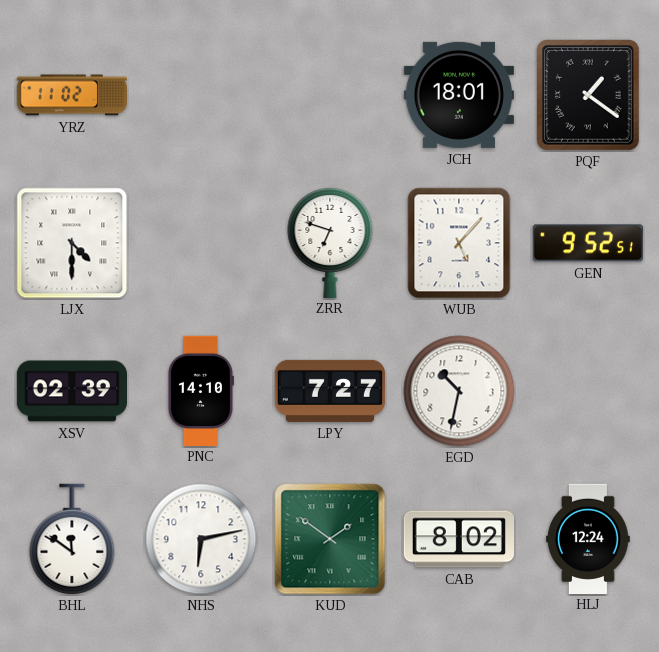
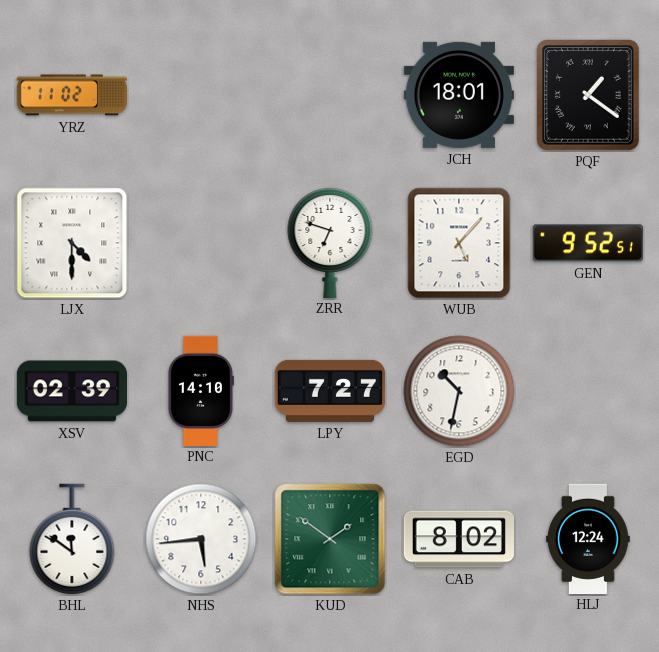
NHS: 6:13 -> 5:44 (201, 539)
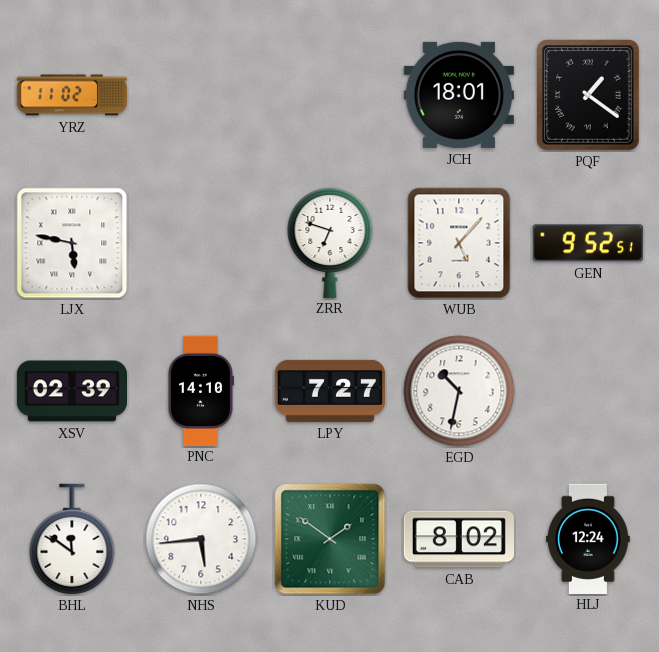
LJX: 4:30 -> 5:47 (72, 243)
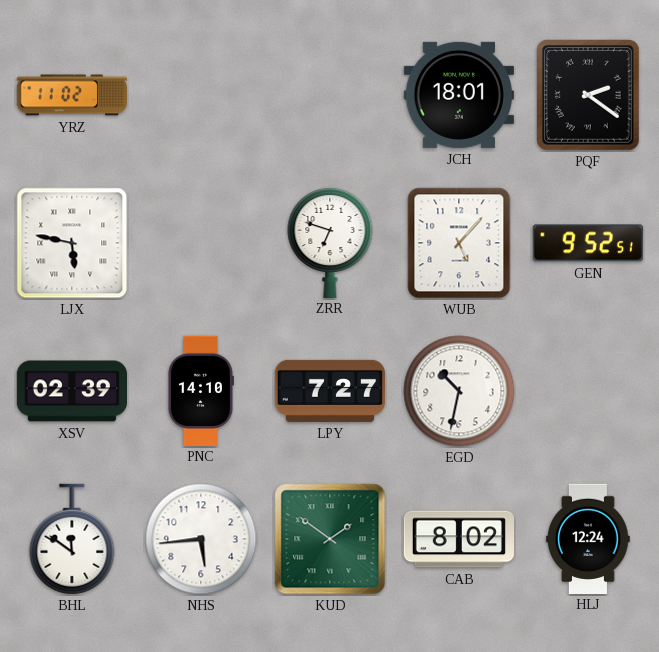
PQF: 1:21 -> 2:21 (589, 95)
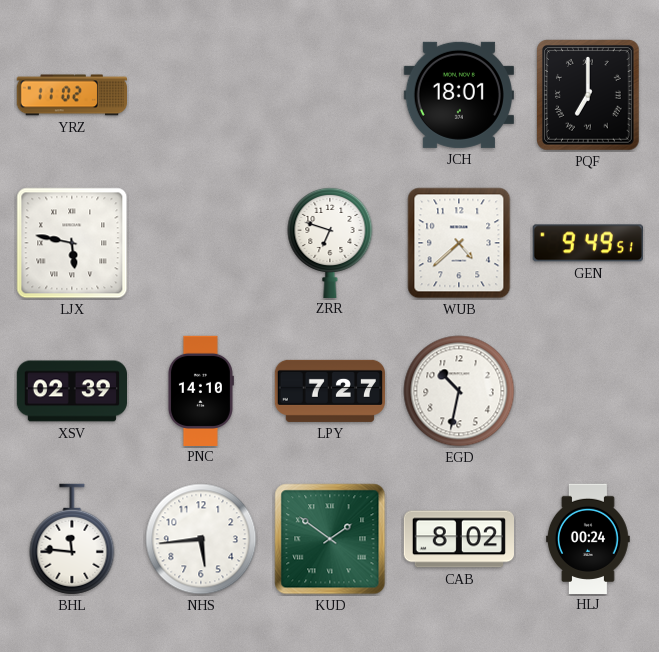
PQF: 2:21 -> 7:00 (589, 95)
WUB: 5:07 -> 4:38 (459, 243)
GEN: 9:52 -> 9:49 (588, 243)
BHL: 11:51 -> 11:46 (72, 539)
HLJ: 12:24 -> 00:24 (588, 538)
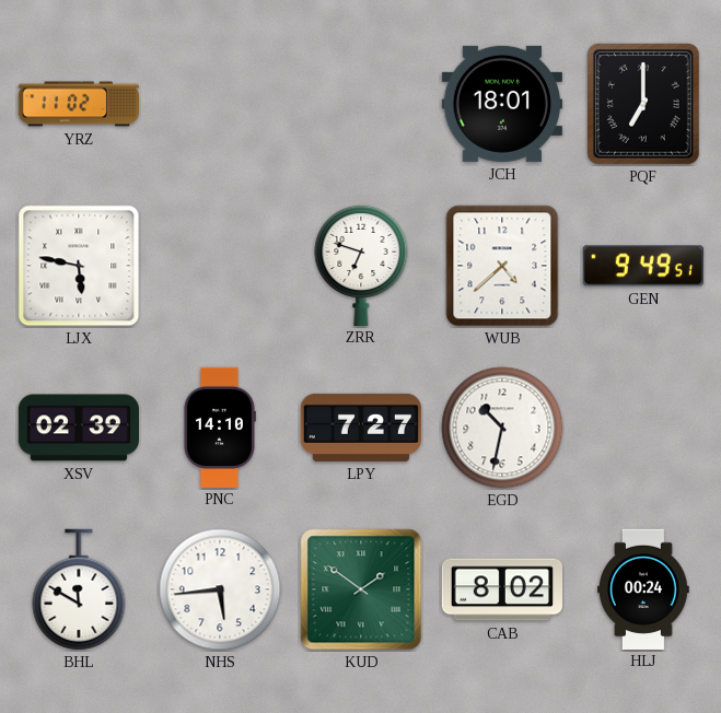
BHL: 11:46 -> 11:50 (79, 589)
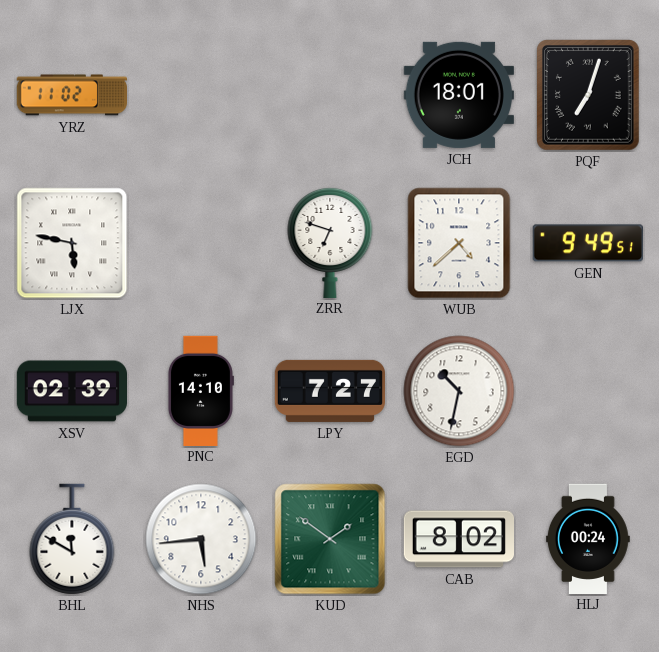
PQF: 7:00 -> 7:03 (589, 95)
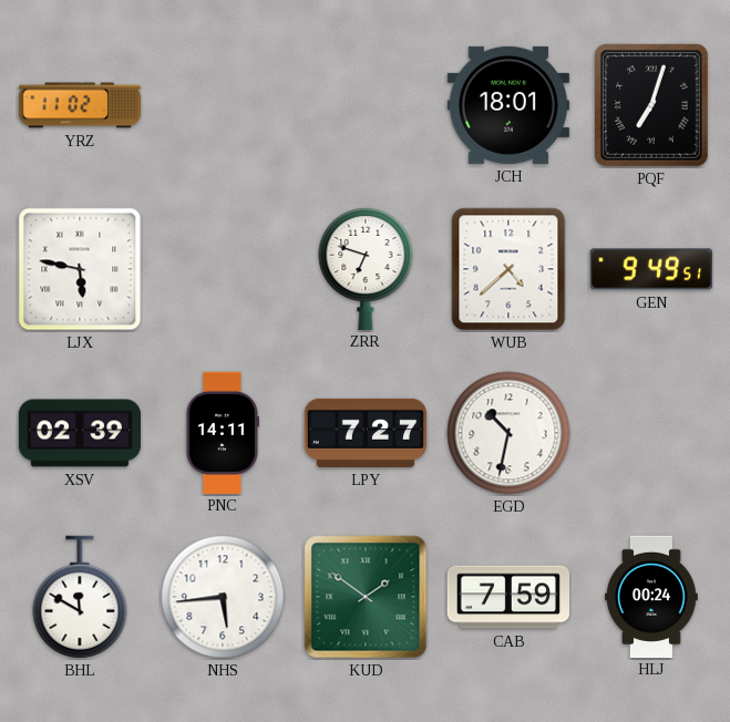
PNC: 14:10 -> 14:11 (222, 432)
CAB: 8:02 -> 7:59 (507, 597)
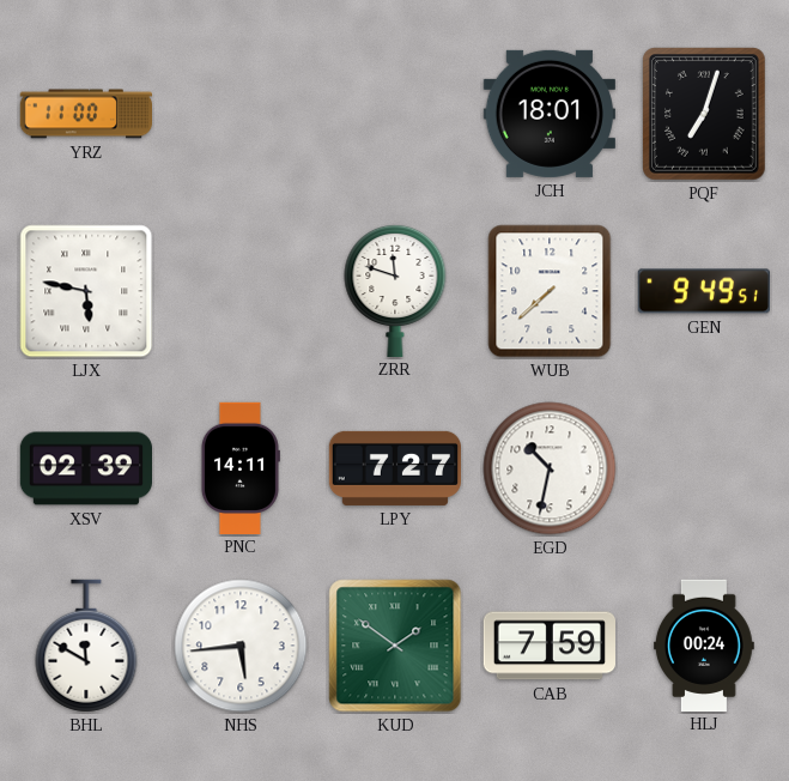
YRZ: 11:02 -> 11:00 (85, 114)
ZRR: 6:48 -> 11:48 (395, 290)
WUB: 4:38 -> 7:38 (550, 291)
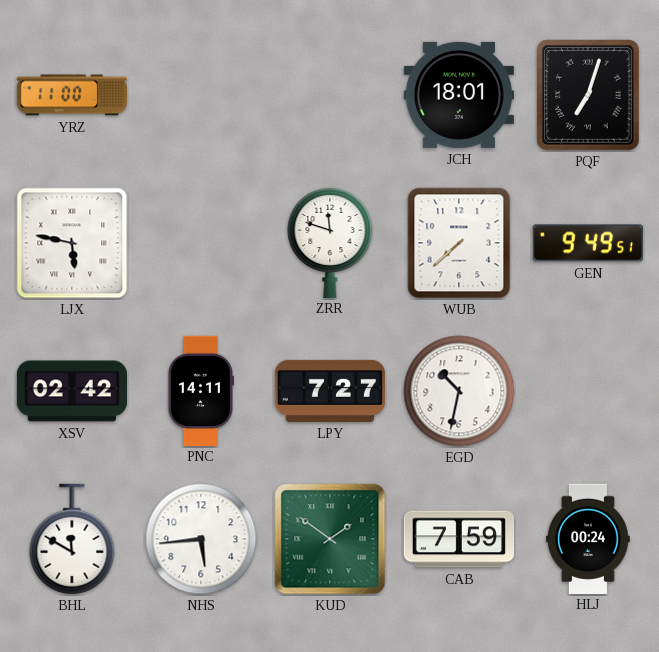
XSV: 02:39 -> 02:42 (71, 391)
